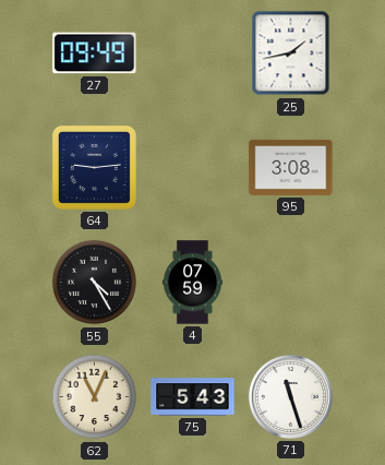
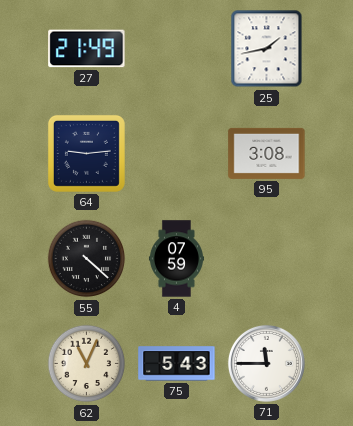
27: 09:49 -> 21:49 (87, 49)
55: 4:25 -> 4:22 (87, 259)
71: 11:27 -> 11:45 (266, 363)
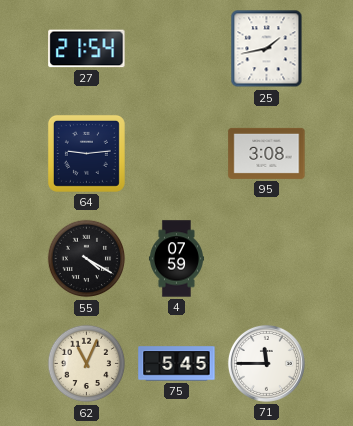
27: 21:49 -> 21:54 (87, 49)
55: 4:22 -> 4:20 (87, 259)
75: 5:43 -> 5:45 (177, 364)
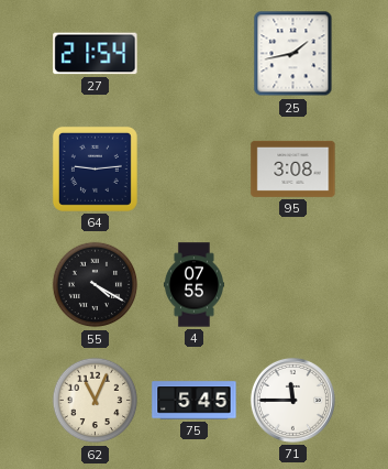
4: 07:59 -> 07:55 (193, 285)
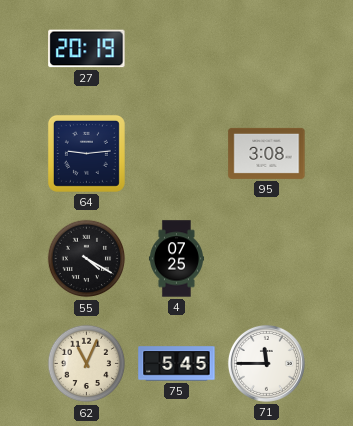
27: 21:54 -> 20:19 (87, 49)
25: 1:43 -> none (293, 54)
4: 07:55 -> 07:25 (176, 259)
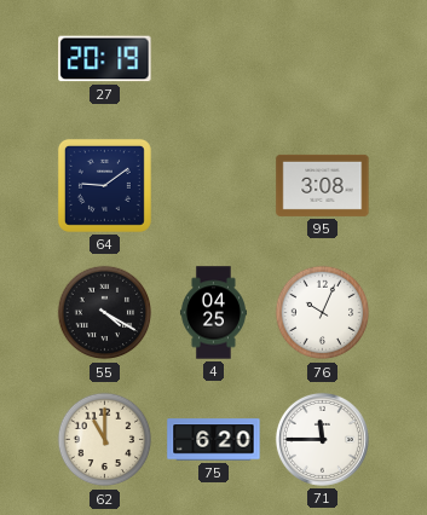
64: 9:14 -> 9:09 (104, 185)
4: 07:25 -> 04:25 (213, 313)
76: none -> 10:04 (323, 313)
62: 11:04 -> 11:00 (105, 440)
75: 5:45 -> 6:20 (214, 440)
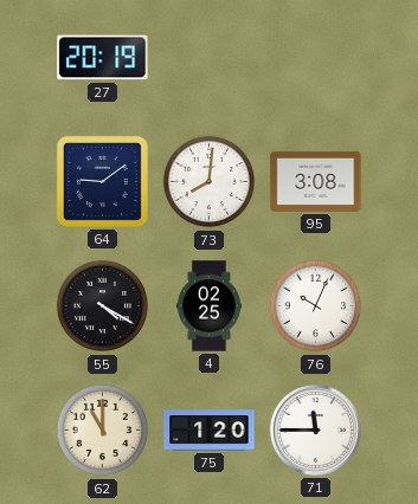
73: none -> 8:01 (210, 182)
4: 04:25 -> 02:25 (208, 306)
75: 6:20 -> 1:20 (210, 431)
